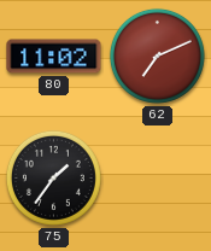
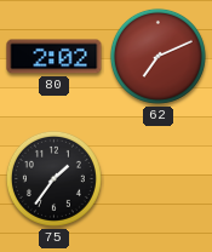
80: 11:02 -> 2:02 (55, 57)
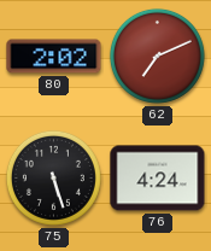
75: 1:36 -> 5:27 (53, 177)
76: none -> 4:24 (158, 179)
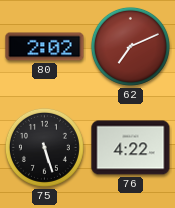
76: 4:24 -> 4:22 (131, 148)
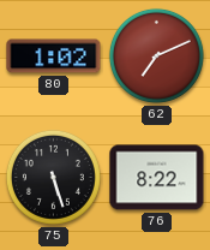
80: 2:02 -> 1:02 (54, 56)
76: 4:22 -> 8:22 (157, 178)
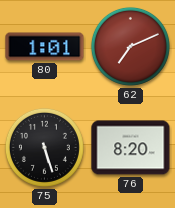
80: 1:02 -> 1:01 (45, 47)
76: 8:22 -> 8:20 (131, 148)
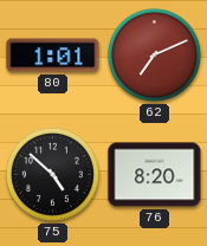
75: 5:27 -> 4:52 (52, 174)
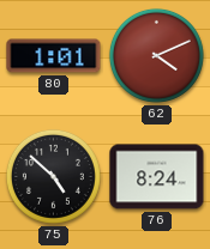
62: 7:11 -> 4:11 (156, 55)
76: 8:20 -> 8:24 (157, 177)
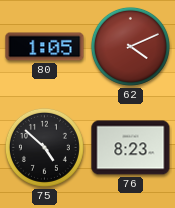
80: 1:01 -> 1:05 (45, 47)
76: 8:24 -> 8:23 (131, 148)
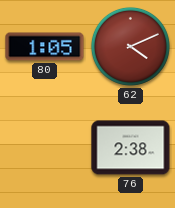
75: 4:52 -> none (44, 147)
76: 8:23 -> 2:38 (131, 148)
